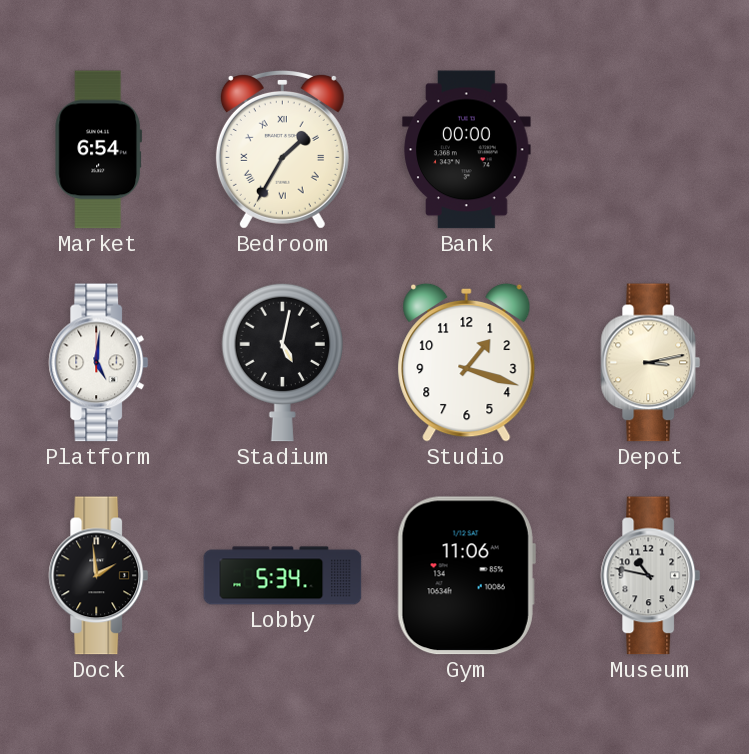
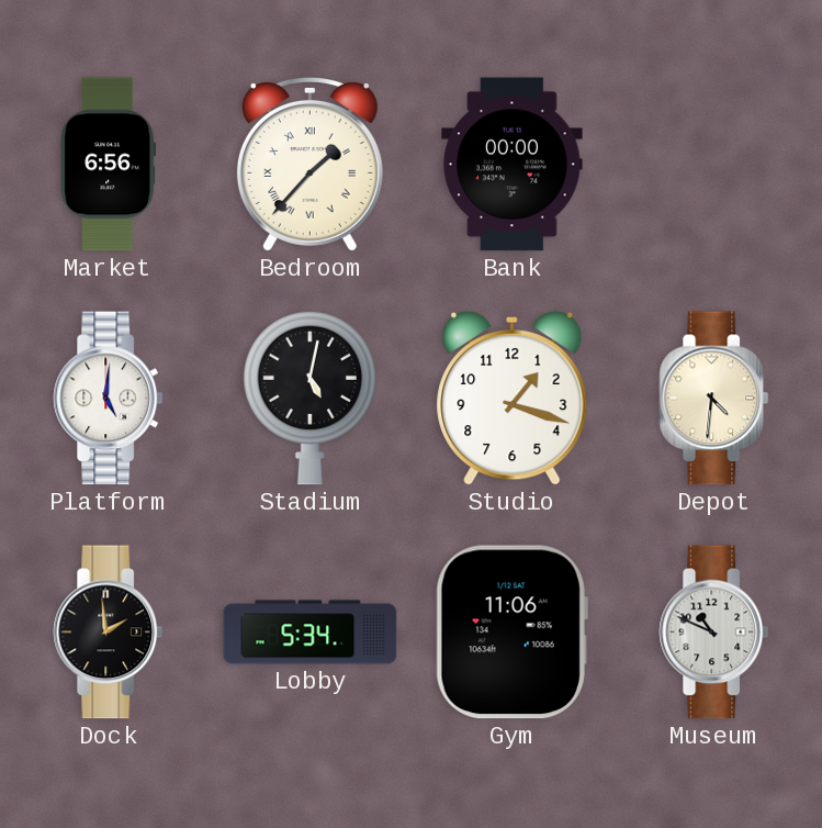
Market: 6:54 -> 6:56 (108, 165)
Bedroom: 1:35 -> 1:37 (309, 164)
Depot: 3:13 -> 4:31 (714, 399)
Museum: 10:47 -> 10:49 (714, 633)
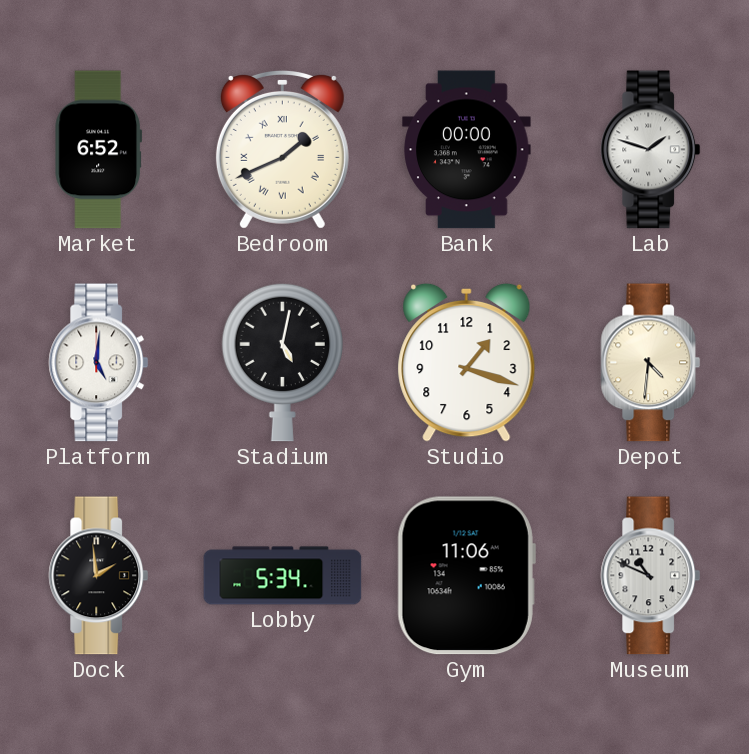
Market: 6:56 -> 6:52 (98, 150)
Bedroom: 1:37 -> 1:41 (282, 149)
Lab: none -> 1:48 (651, 150)
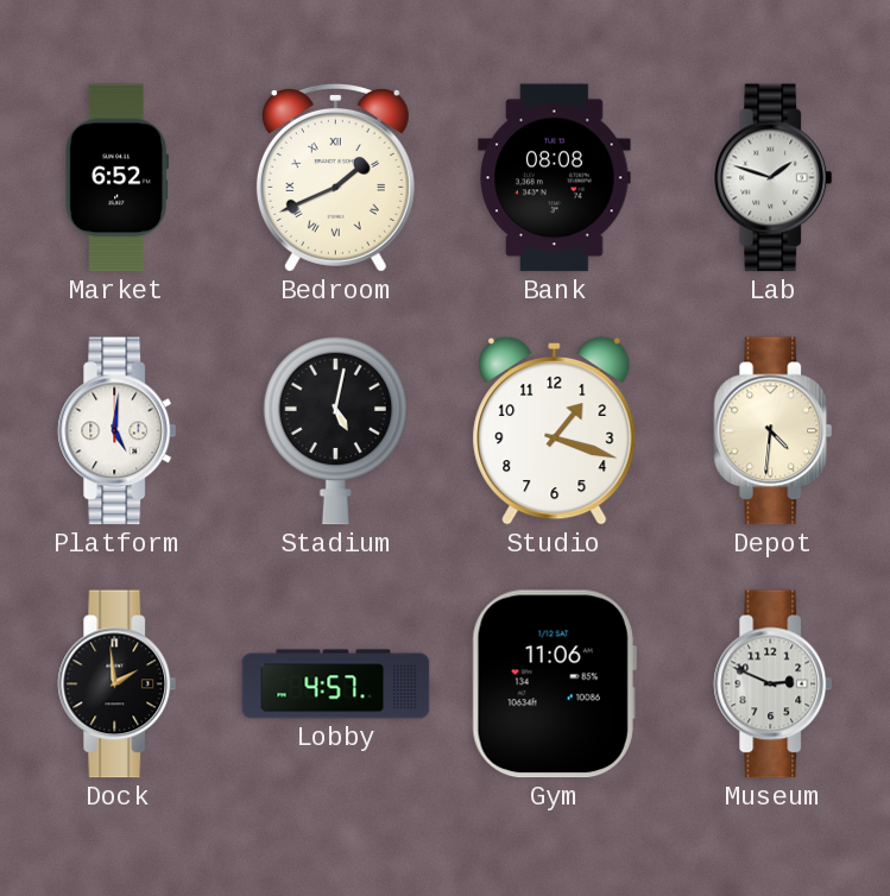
Bank: 00:00 -> 08:08 (555, 178)
Lobby: 5:34 -> 4:57 (336, 684)
Museum: 10:49 -> 2:49 (774, 684)
